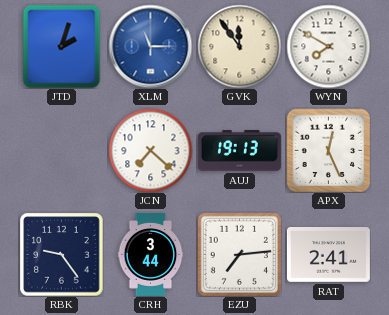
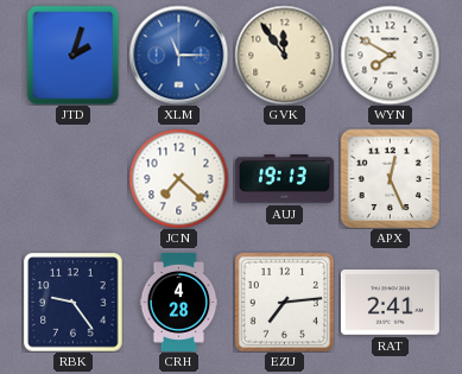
CRH: 3:44 -> 4:28 (179, 302)
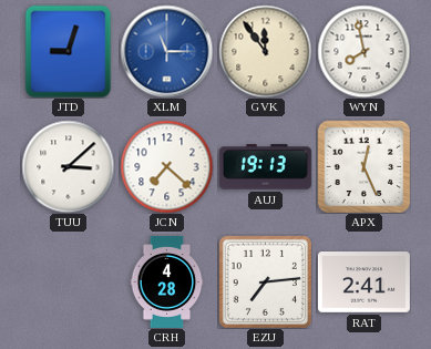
JTD: 2:03 -> 9:03 (69, 51)
WYN: 7:50 -> 7:58 (363, 51)
TUU: none -> 3:08 (68, 166)
RBK: 9:24 -> none (72, 302)
